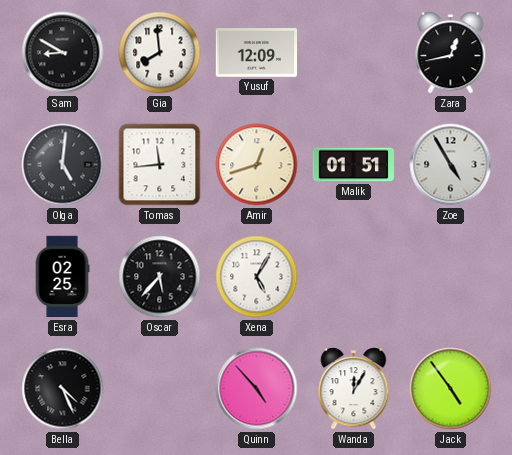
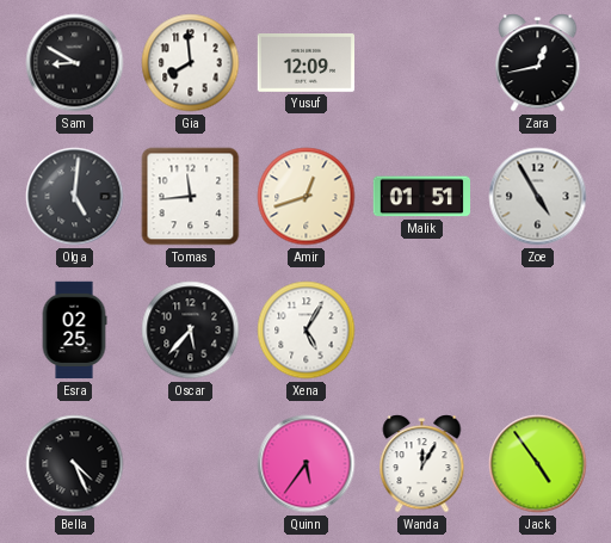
Quinn: 4:53 -> 5:36 (307, 464)
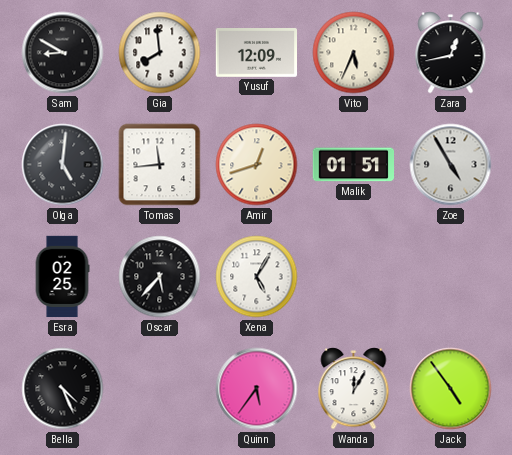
Vito: none -> 5:34 (354, 53)
